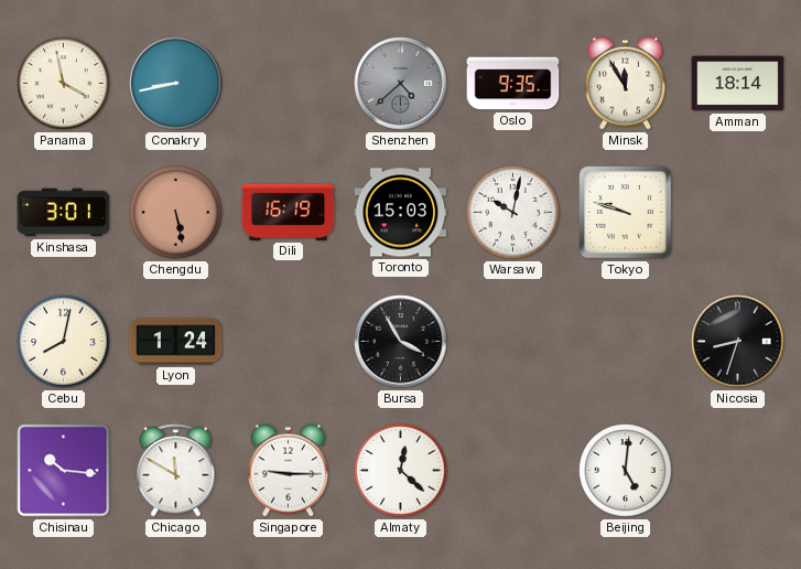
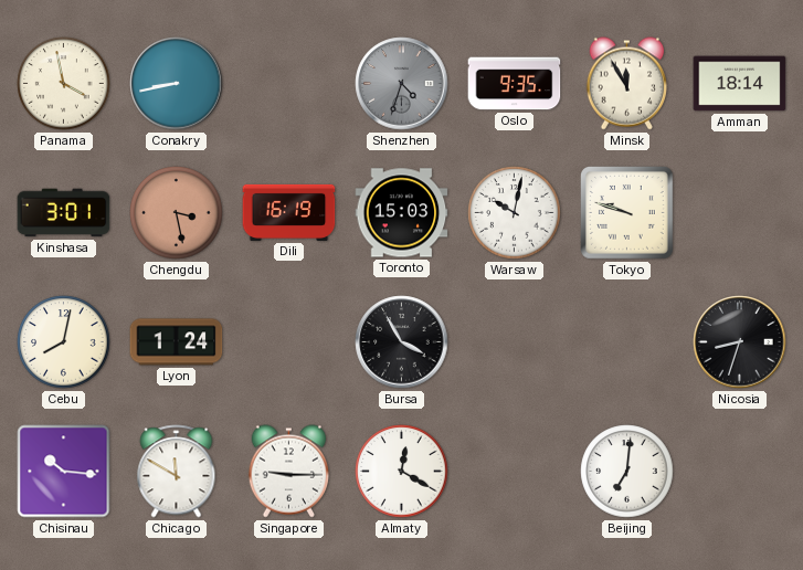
Shenzhen: 4:38 -> 4:33 (402, 84)
Chengdu: 5:28 -> 3:28 (177, 213)
Almaty: 12:22 -> 12:20 (402, 472)
Beijing: 5:01 -> 7:01 (627, 472)
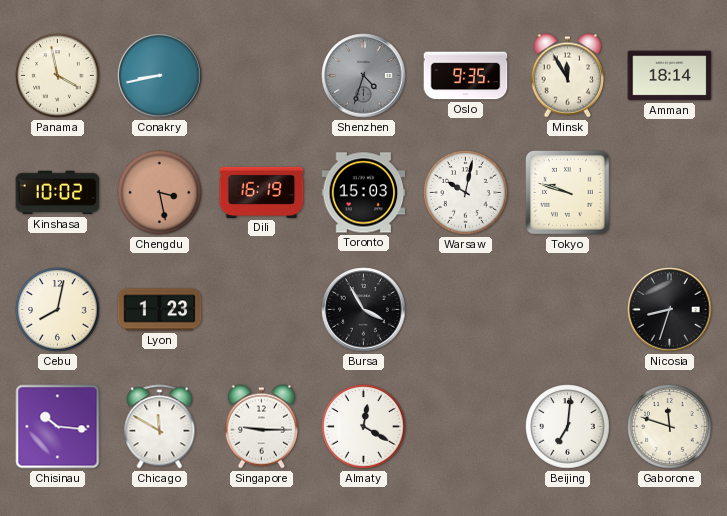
Kinshasa: 3:01 -> 10:02 (58, 193)
Lyon: 1:24 -> 1:23 (160, 310)
Gaborone: none -> 11:48 (670, 427)
